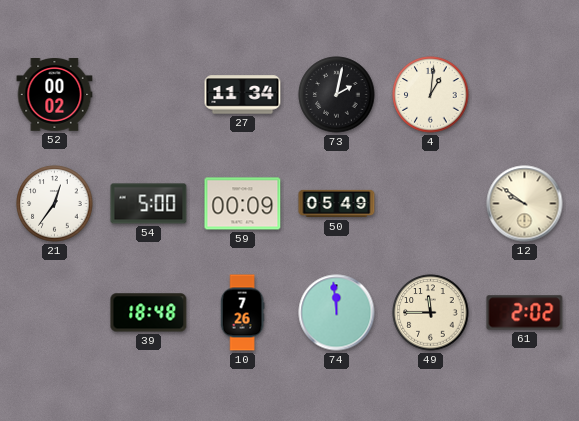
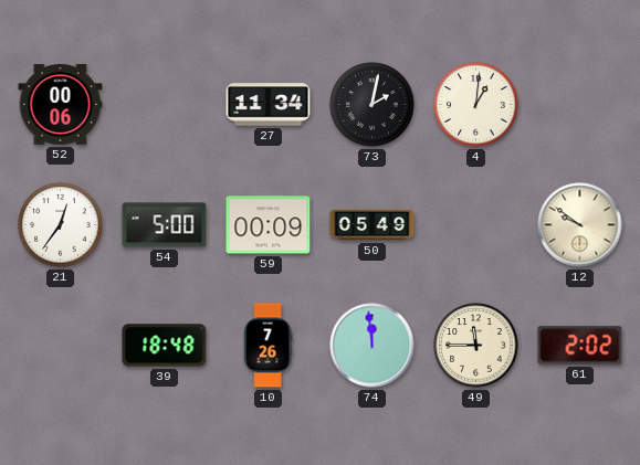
52: 00:02 -> 00:06 (61, 105)
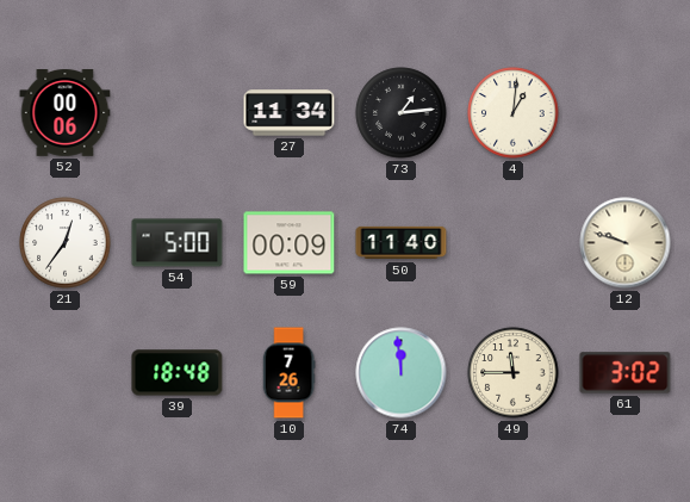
73: 2:02 -> 1:14 (402, 113)
50: 05:49 -> 11:40 (402, 243)
12: 9:51 -> 9:48 (626, 243)
61: 2:02 -> 3:02 (626, 373)
